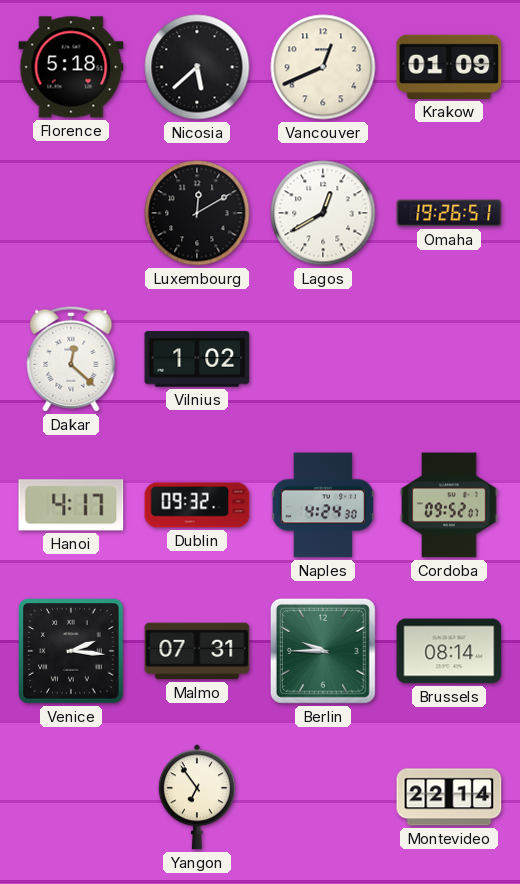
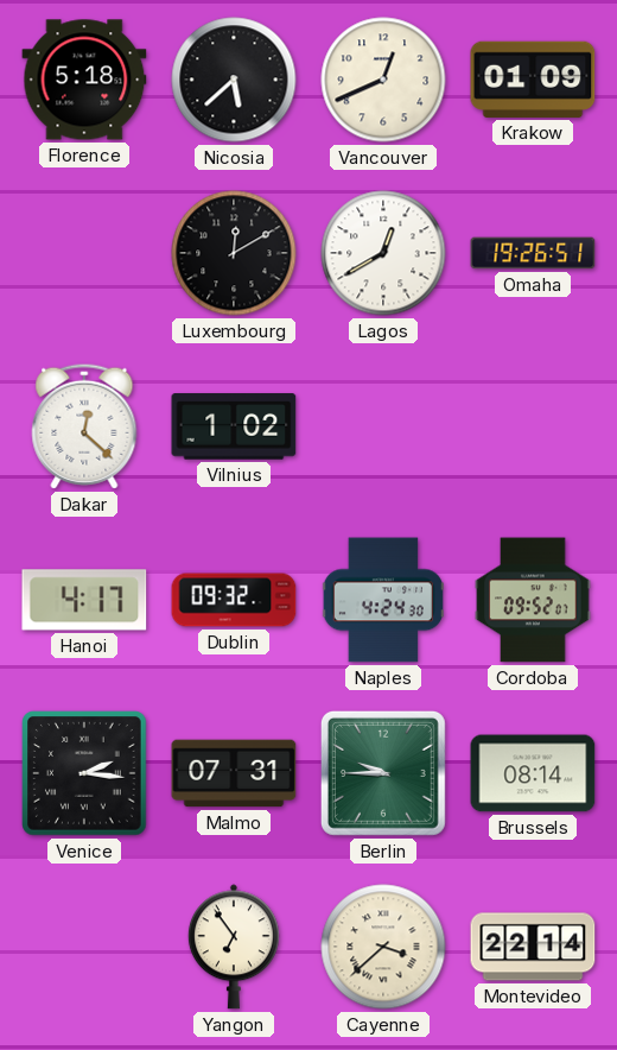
Cayenne: none -> 3:38 (383, 947)
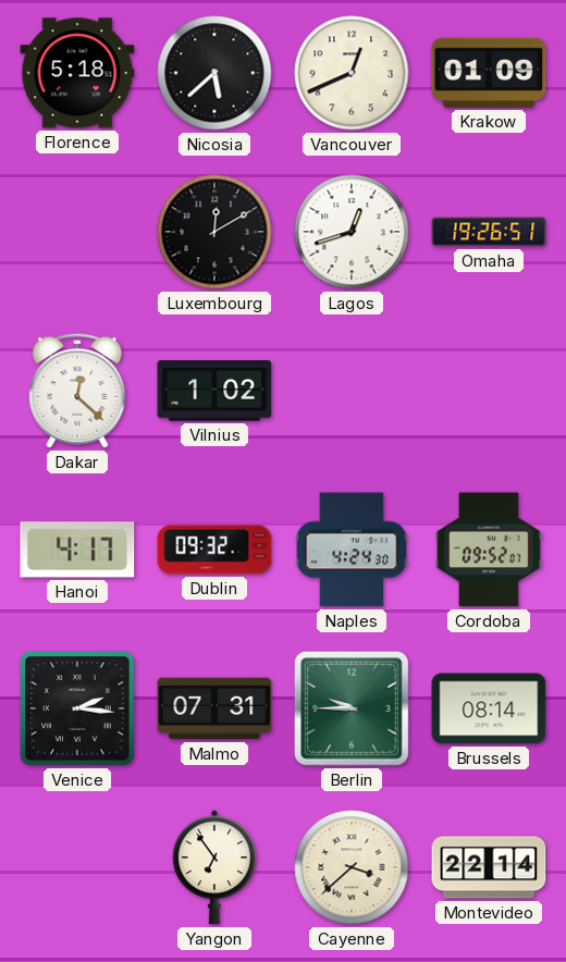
Lagos: 12:40 -> 12:42 (352, 232)
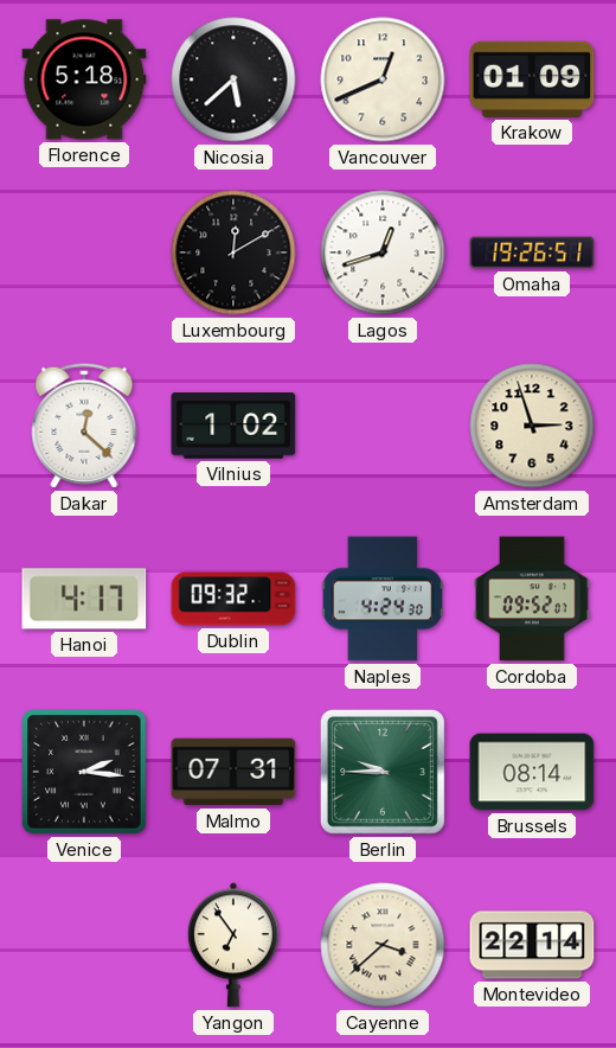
Amsterdam: none -> 2:57 (532, 426)
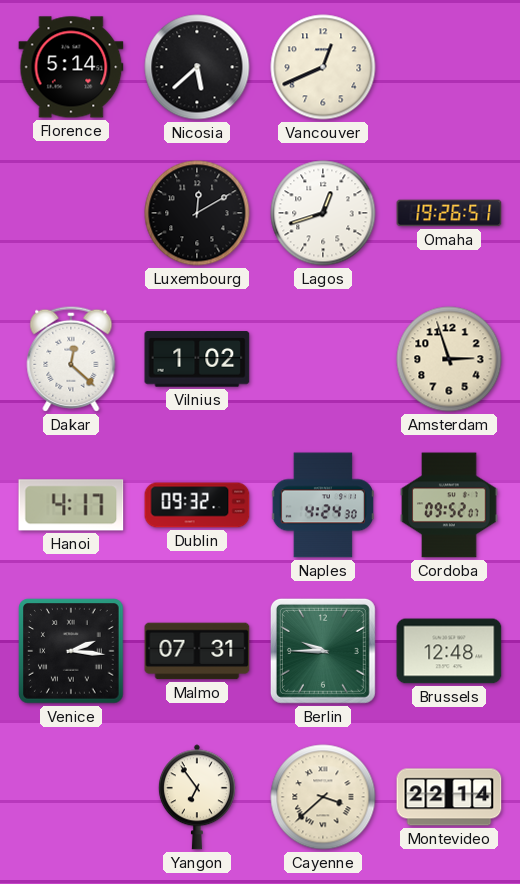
Florence: 5:18 -> 5:14 (71, 67)
Krakow: 01:09 -> none (532, 79)
Brussels: 08:14 -> 12:48 (449, 651)
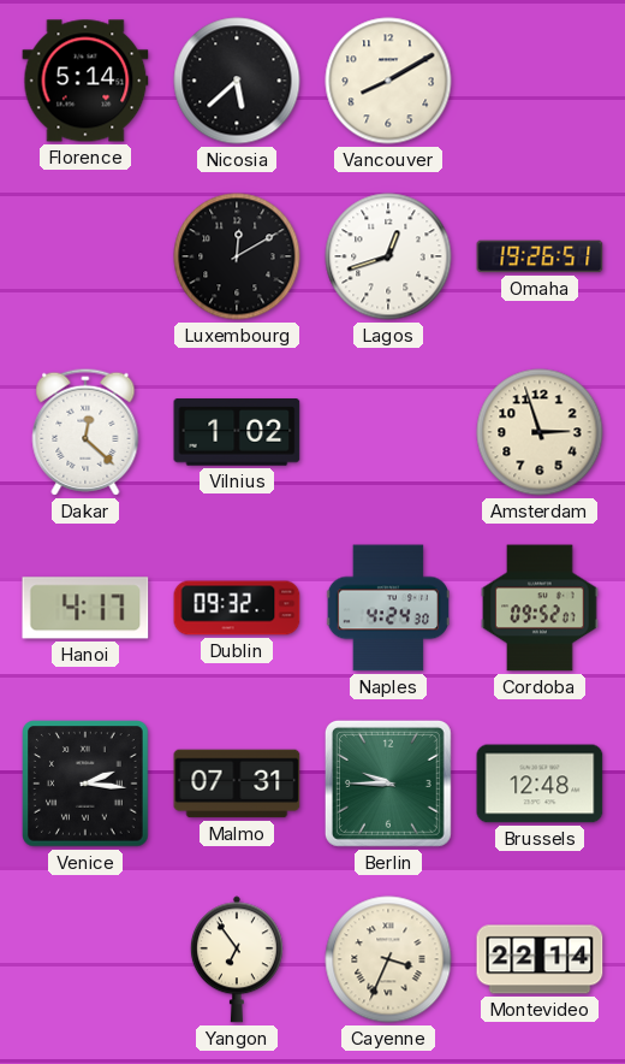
Vancouver: 12:41 -> 8:10 (388, 81)
Cayenne: 3:38 -> 3:34 (388, 959)
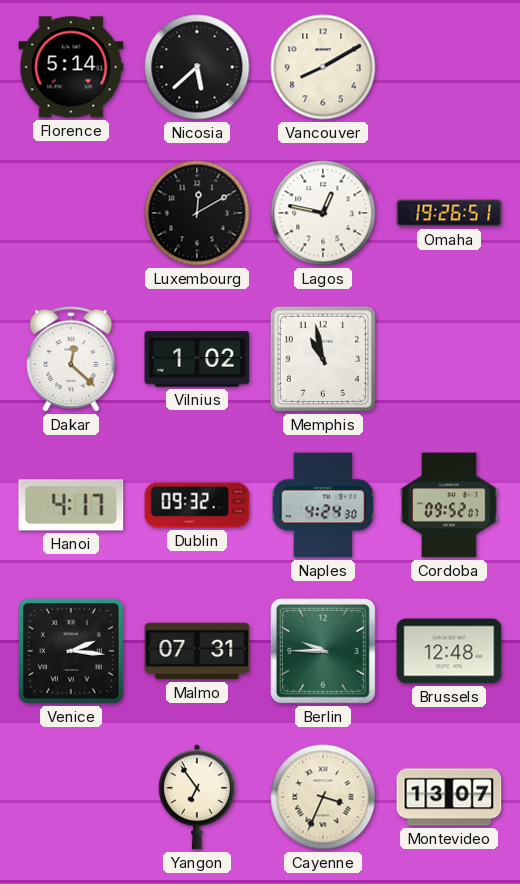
Lagos: 12:42 -> 12:47 (323, 213)
Memphis: none -> 10:58 (323, 359)
Amsterdam: 2:57 -> none (540, 432)
Montevideo: 22:14 -> 13:07 (449, 797)
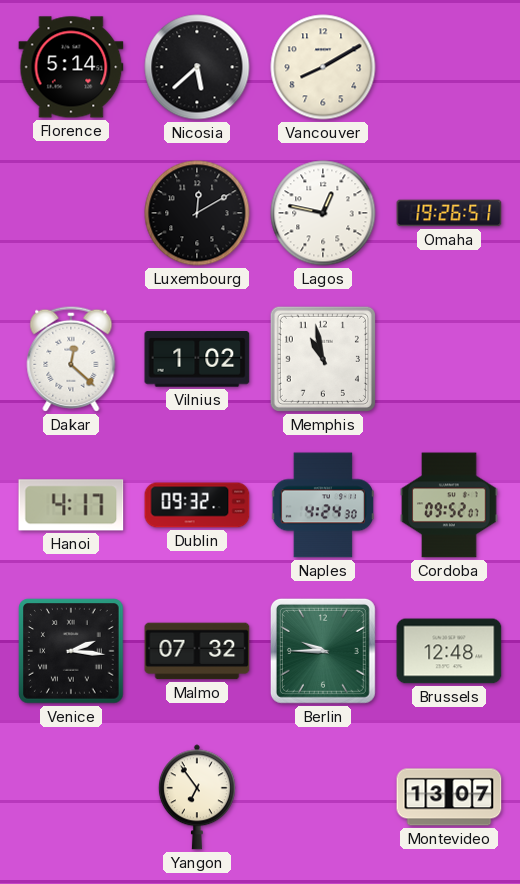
Malmo: 07:31 -> 07:32 (197, 651)
Cayenne: 3:34 -> none (323, 797)
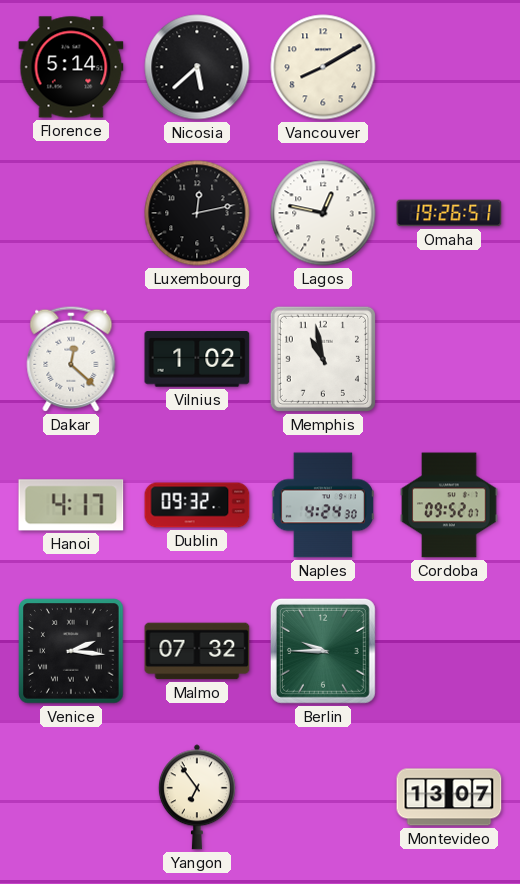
Luxembourg: 12:10 -> 12:13 (197, 213)
Brussels: 12:48 -> none (449, 651)
